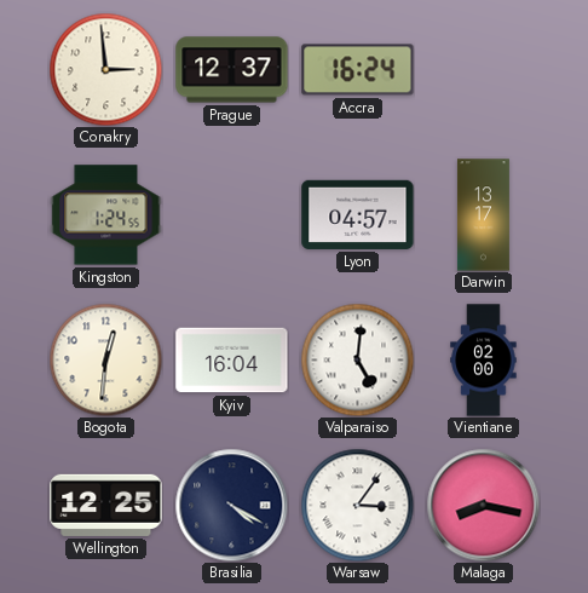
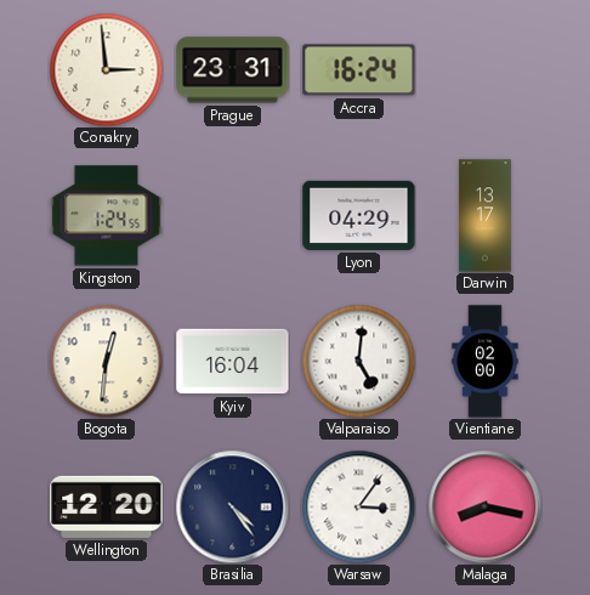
Prague: 12:37 -> 23:31 (233, 70)
Lyon: 04:57 -> 04:29 (359, 215)
Wellington: 12:25 -> 12:20 (107, 506)
Brasilia: 4:20 -> 4:24 (232, 506)
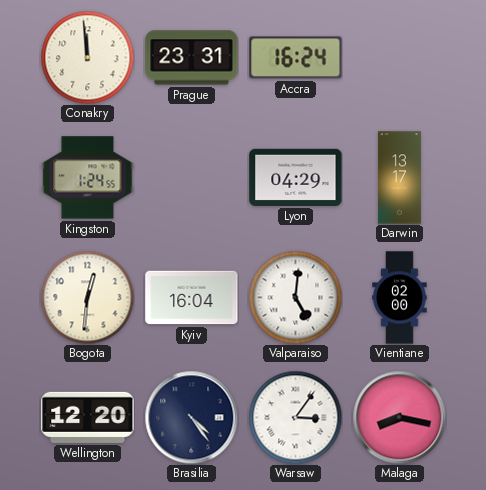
Conakry: 2:59 -> 11:59 (87, 57)
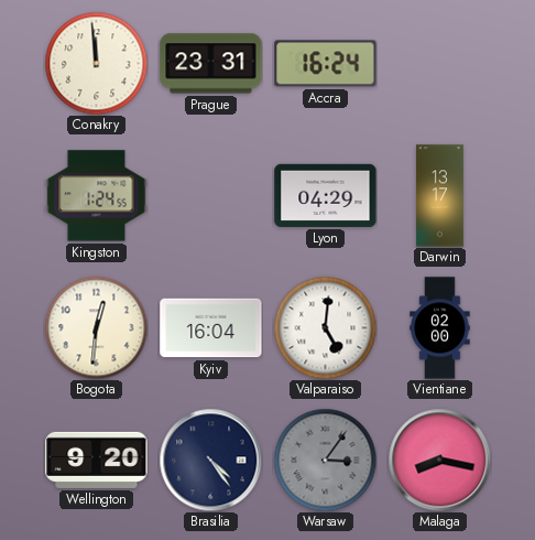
Wellington: 12:20 -> 9:20 (97, 460)
Warsaw dial: white -> grey (325, 460)
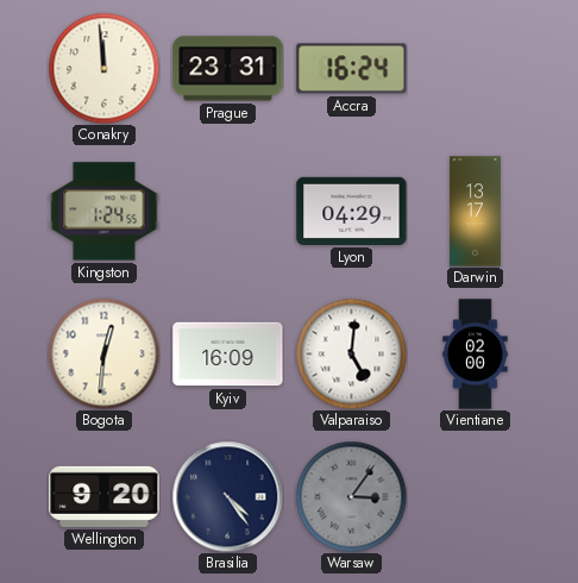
Kyiv: 16:04 -> 16:09 (228, 355)
Malaga: 8:17 -> none (439, 460)
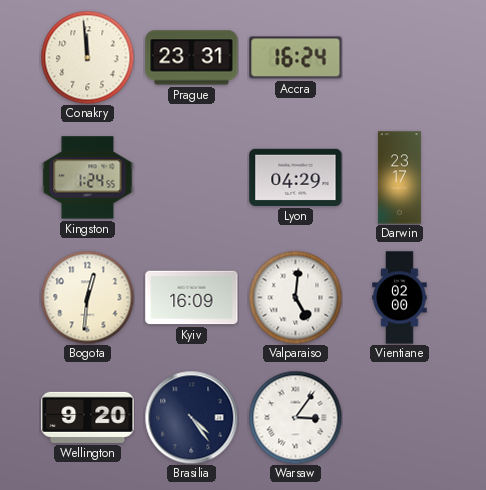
Darwin: 13:17 -> 23:17 (399, 178)
Warsaw dial: grey -> white (295, 417)
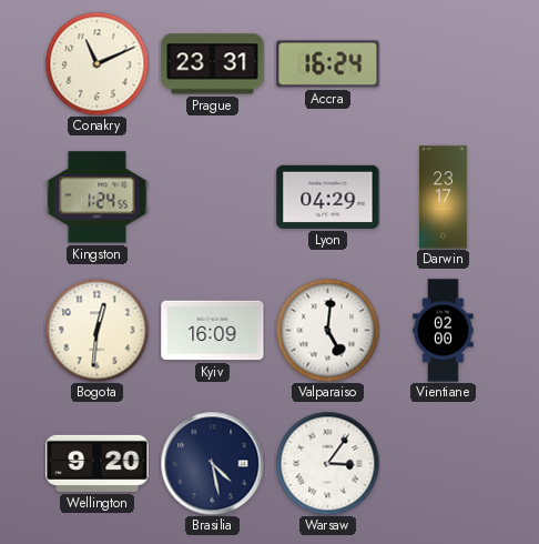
Conakry: 11:59 -> 11:11 (96, 63)
Brasilia: 4:24 -> 4:28 (212, 463)
